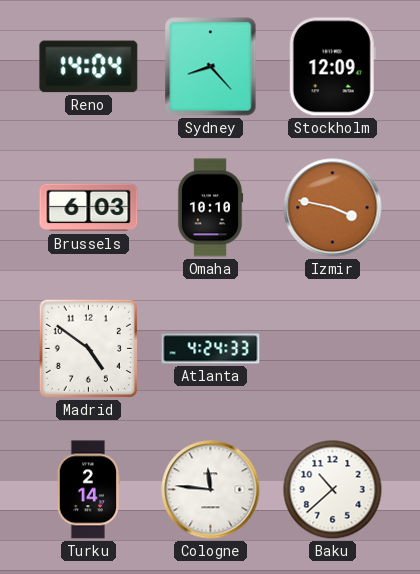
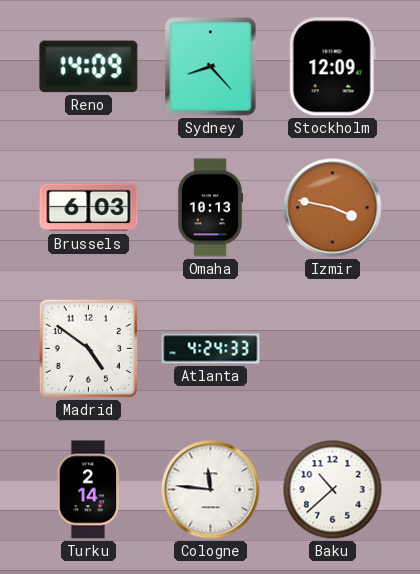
Reno: 14:04 -> 14:09 (89, 67)
Omaha: 10:10 -> 10:13 (210, 208)
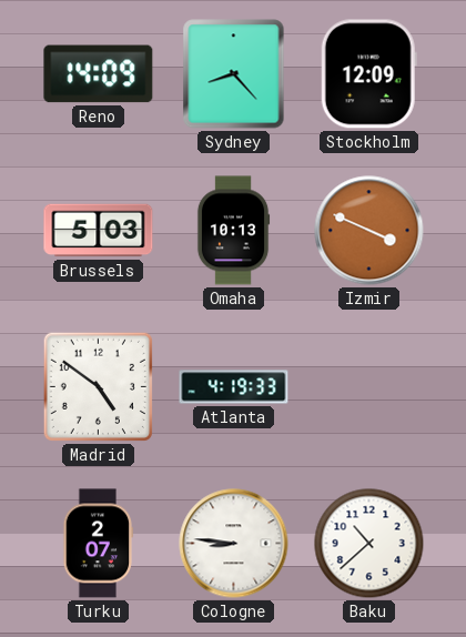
Brussels: 6:03 -> 5:03 (99, 231)
Izmir: 3:47 -> 3:49 (369, 231)
Atlanta: 4:24 -> 4:19 (234, 387)
Turku: 2:14 -> 2:07 (97, 544)
Cologne: 11:46 -> 8:46 (234, 544)
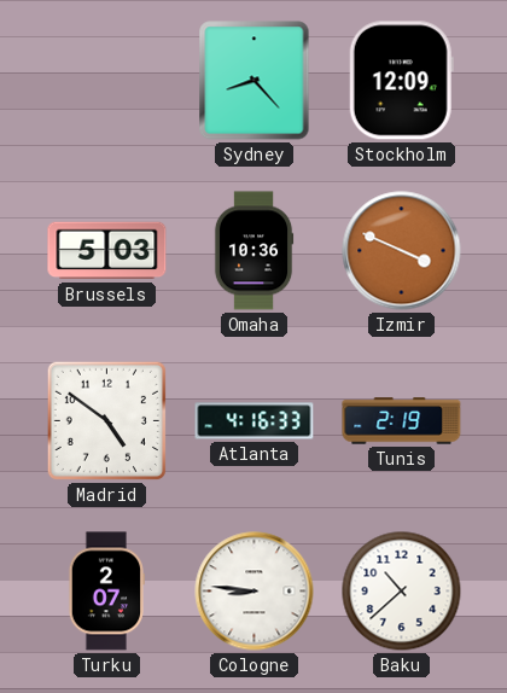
Reno: 14:09 -> none (99, 74)
Omaha: 10:13 -> 10:36 (253, 251)
Atlanta: 4:19 -> 4:16 (255, 421)
Tunis: none -> 2:19 (402, 421)
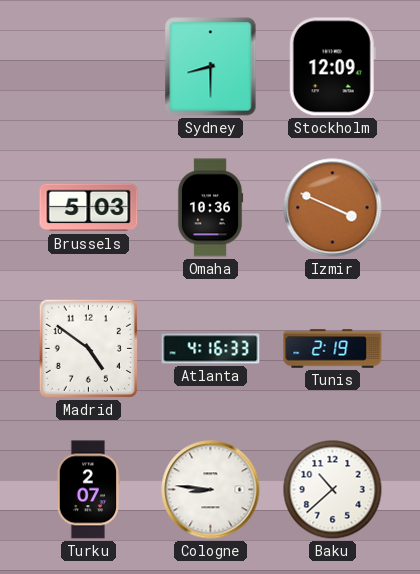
Sydney: 8:23 -> 8:30 (211, 67)
